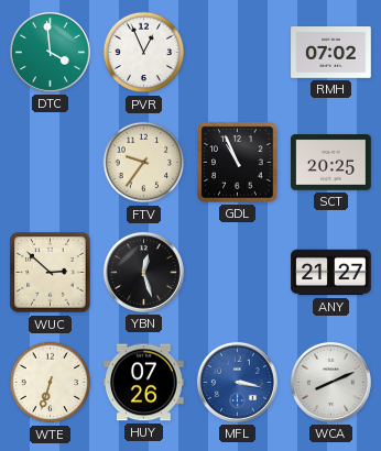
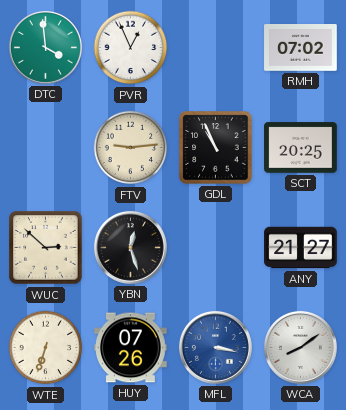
FTV: 9:36 -> 9:14 (131, 148)
WCA: 8:11 -> 8:09 (300, 347)
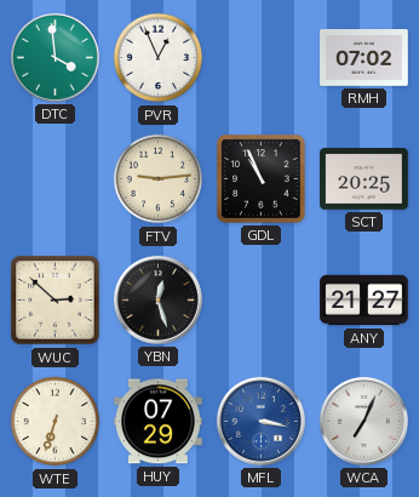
HUY: 07:26 -> 07:29 (159, 422)
WCA: 8:09 -> 7:04 (363, 421)
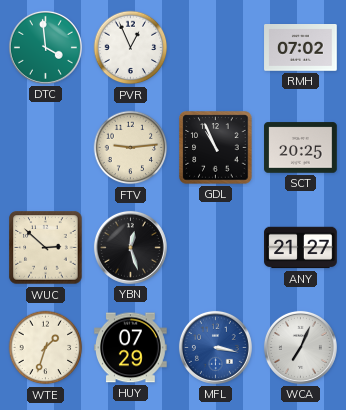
WTE: 6:33 -> 1:33 (46, 348)
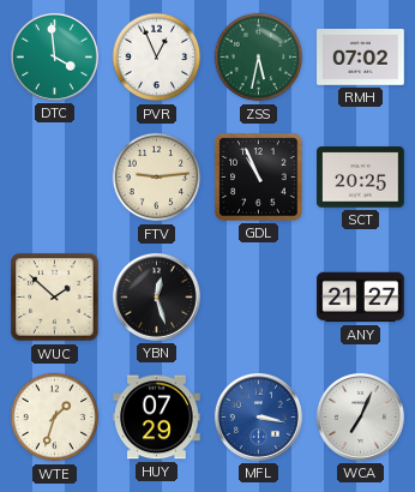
ZSS: none -> 5:32 (259, 58)
WUC: 2:52 -> 1:52 (55, 298)
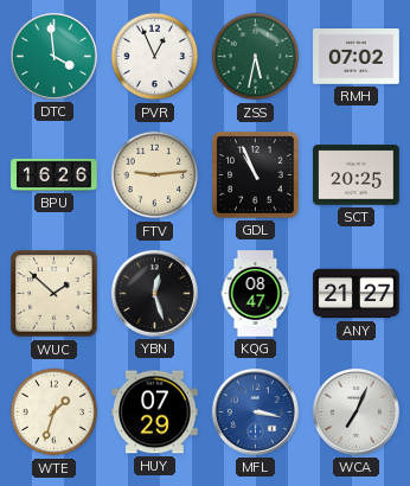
BPU: none -> 16:26 (55, 174)
KQG: none -> 08:47 (256, 294)
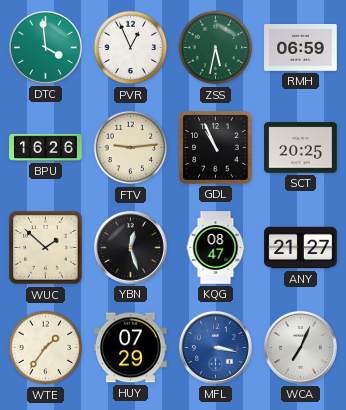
RMH: 07:02 -> 06:59 (301, 48)
WTE: 1:33 -> 1:36 (46, 348)
